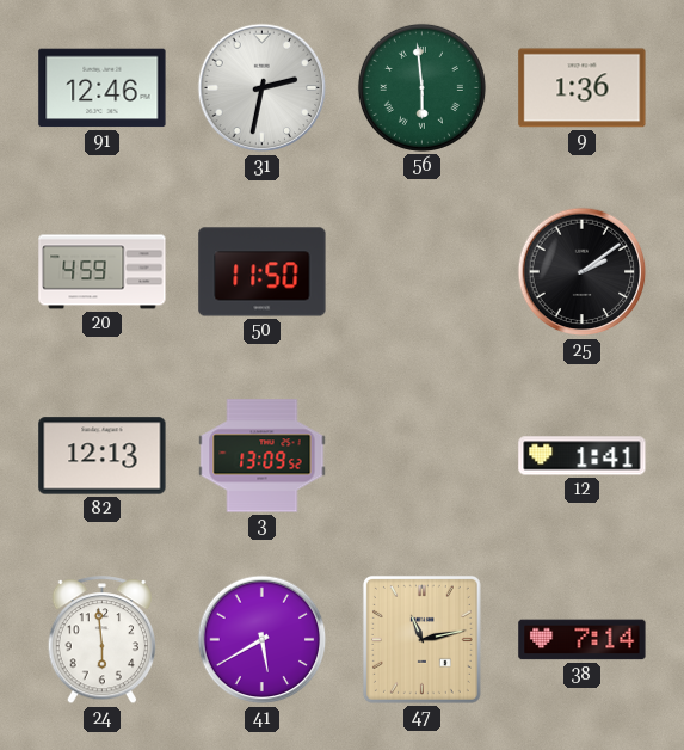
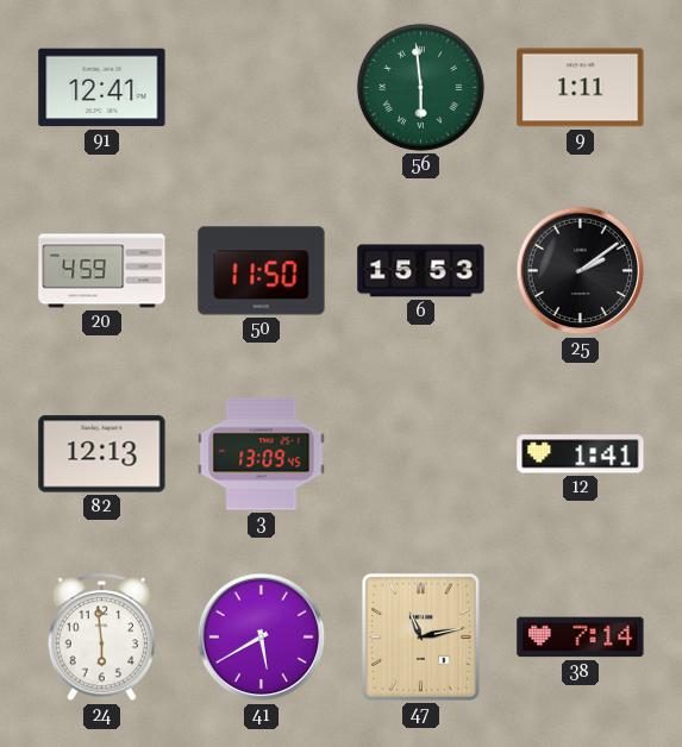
91: 12:46 -> 12:41 (102, 88)
31: 2:32 -> none (263, 88)
9: 1:36 -> 1:11 (581, 88)
6: none -> 15:53 (421, 271)
3: 13:09:52 -> 13:09:45 (262, 454)
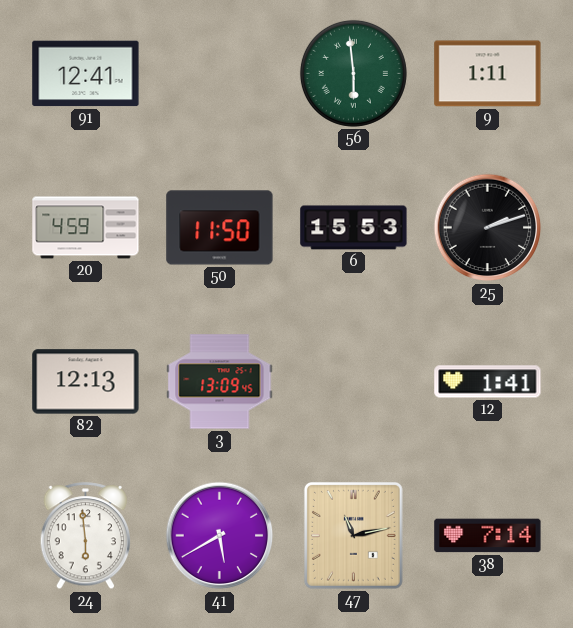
25: 2:09 -> 2:12 (488, 228)
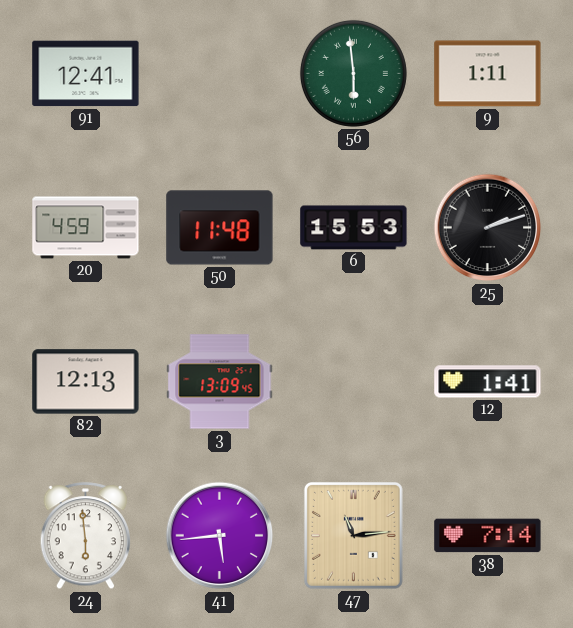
50: 11:50 -> 11:48 (220, 228)
41: 5:40 -> 5:44 (220, 536)
47: 11:13 -> 11:14 (353, 535)
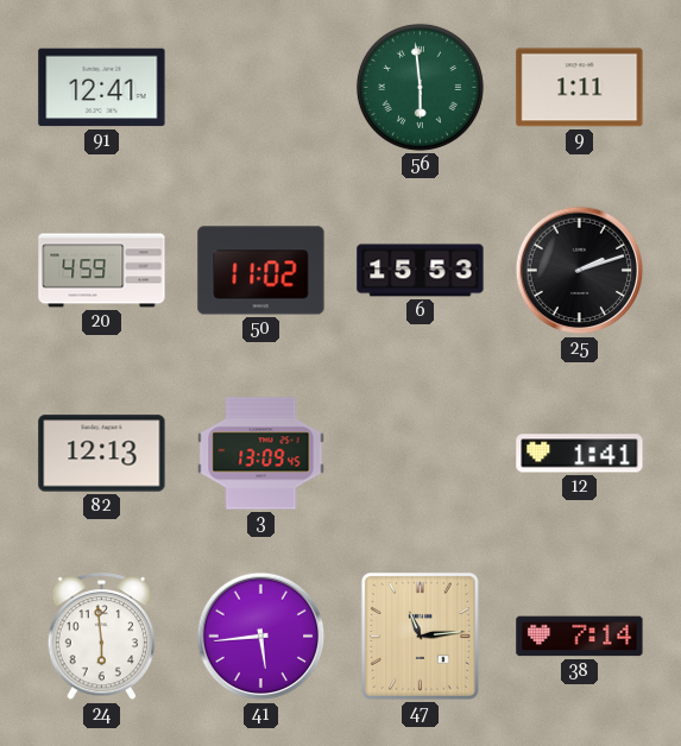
50: 11:48 -> 11:02 (261, 271)
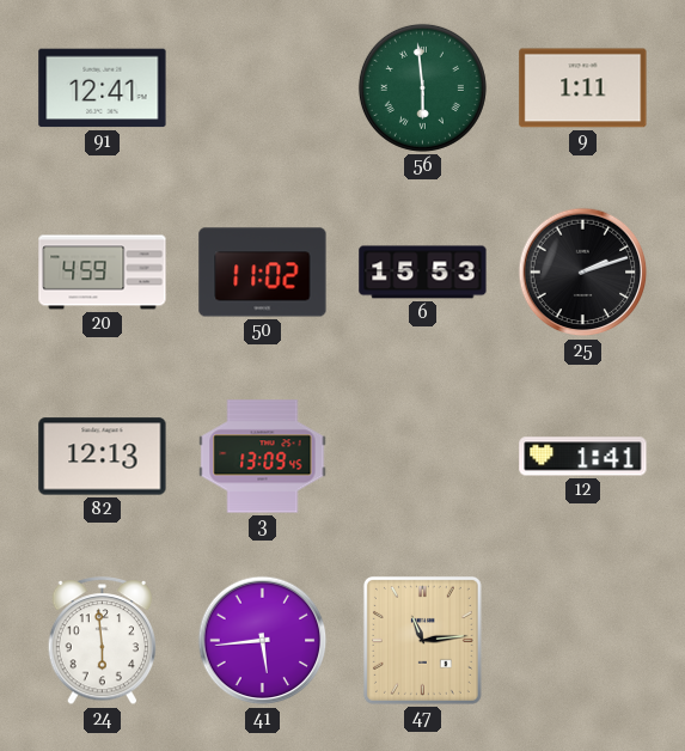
38: 7:14 -> none (580, 637)
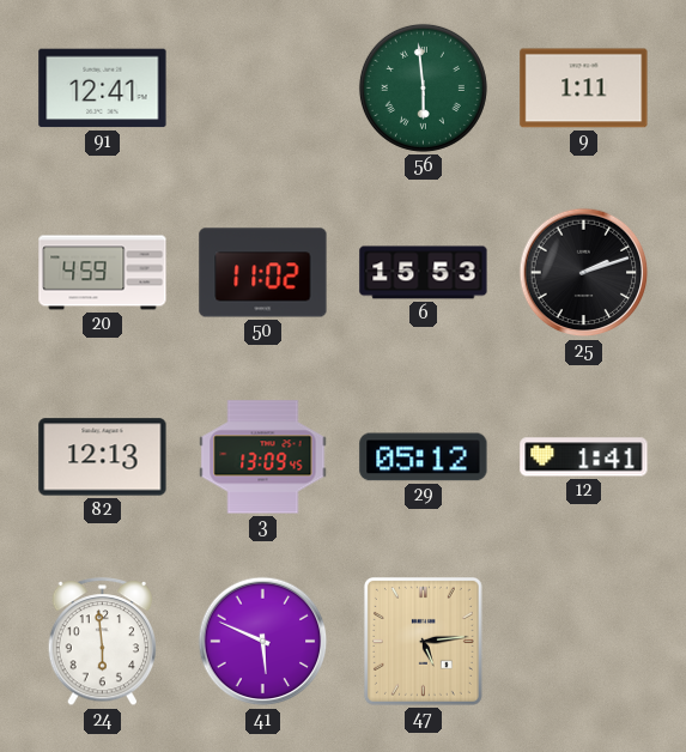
29: none -> 05:12 (424, 457)
41: 5:44 -> 5:49 (263, 642)
47: 11:14 -> 5:14 (423, 641)
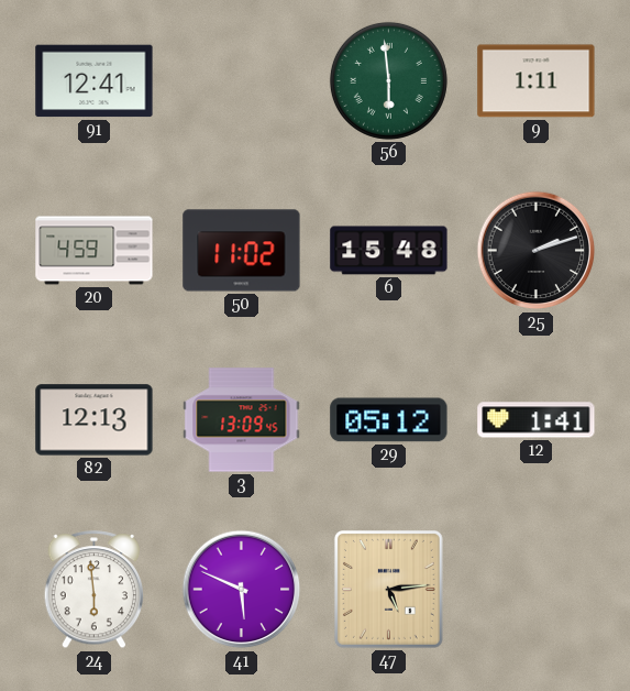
6: 15:53 -> 15:48 (389, 251)
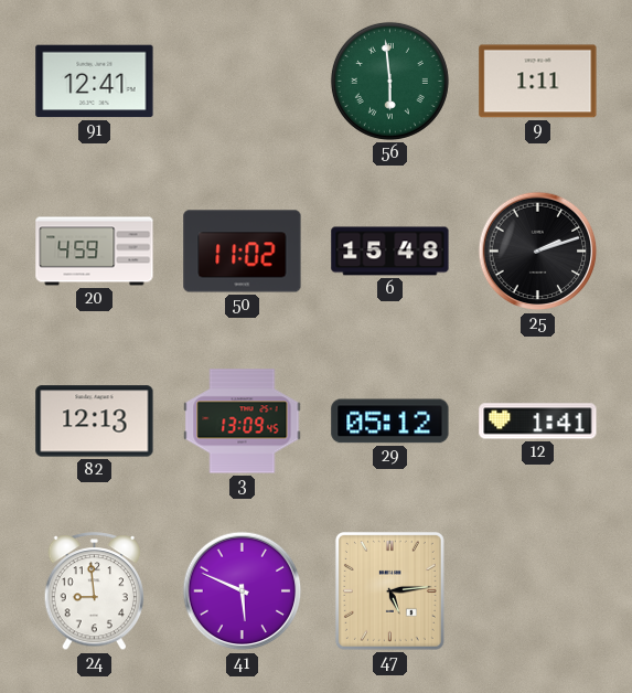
24: 5:59 -> 8:59 (95, 591)
